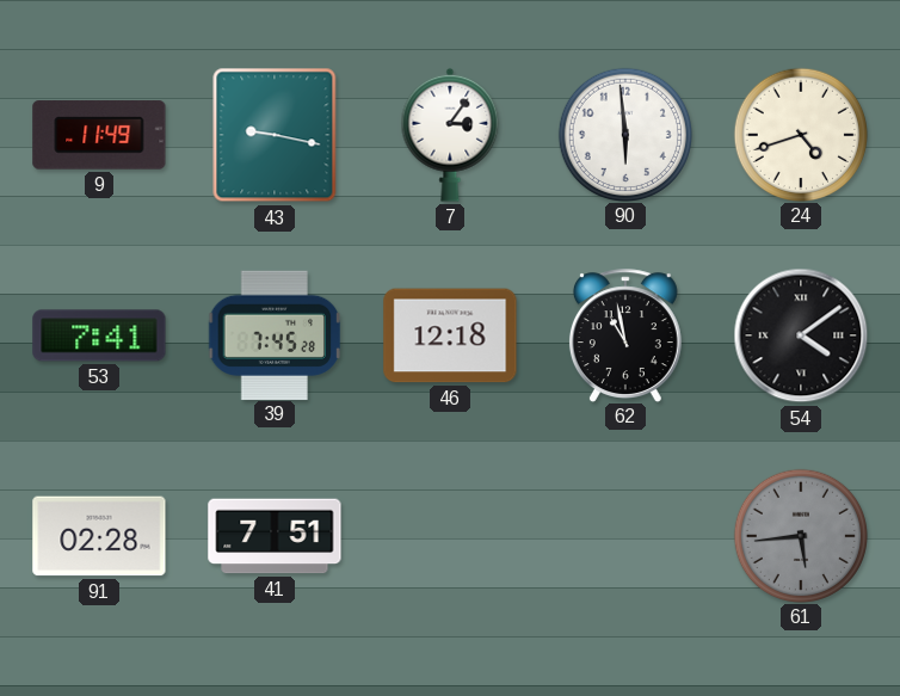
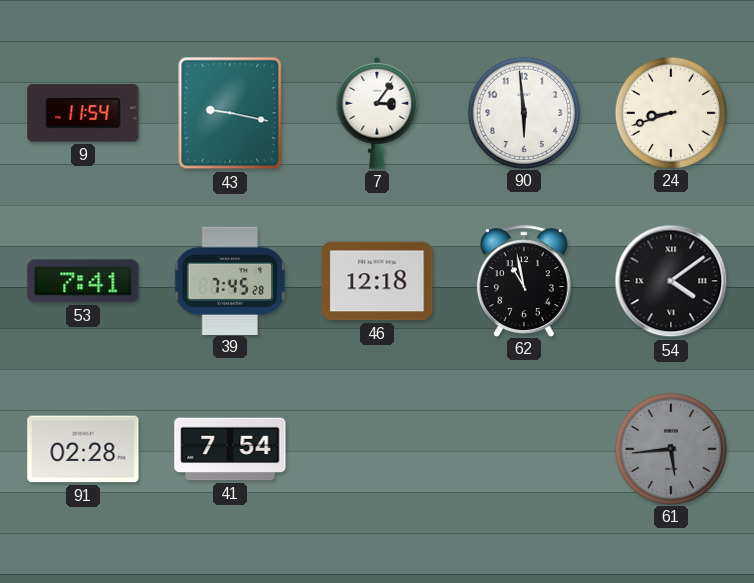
9: 11:49 -> 11:54 (83, 113)
24: 4:42 -> 8:42 (670, 112)
41: 7:51 -> 7:54 (230, 449)
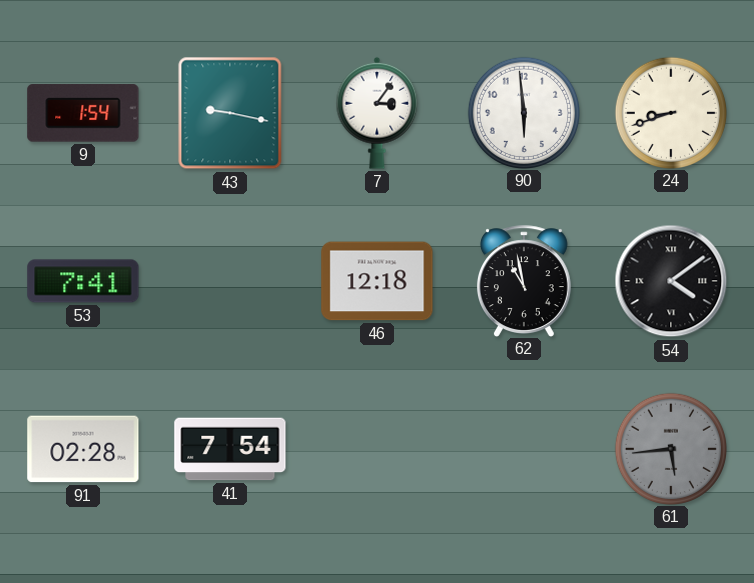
9: 11:54 -> 1:54 (83, 113)
39: 7:45 -> none (230, 280)
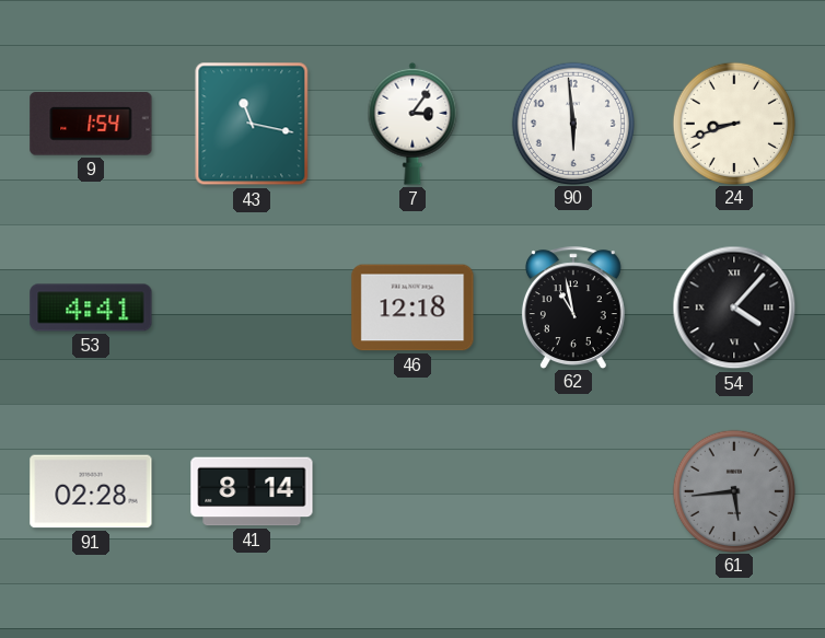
43: 9:17 -> 11:17 (252, 124)
53: 7:41 -> 4:41 (91, 308)
54: 4:09 -> 4:07 (734, 308)
41: 7:54 -> 8:14 (252, 491)
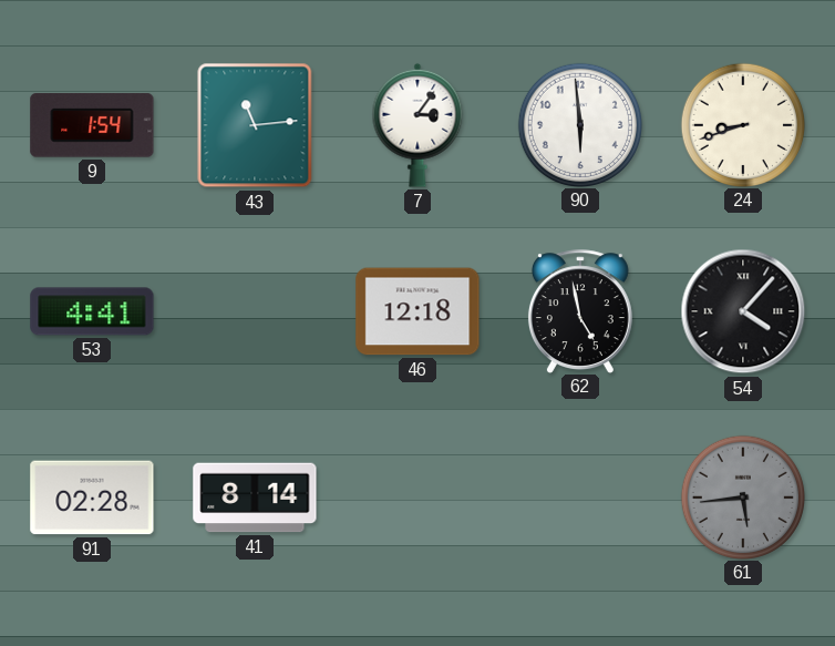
43: 11:17 -> 11:14 (255, 125)
62: 10:58 -> 4:58 (580, 311)
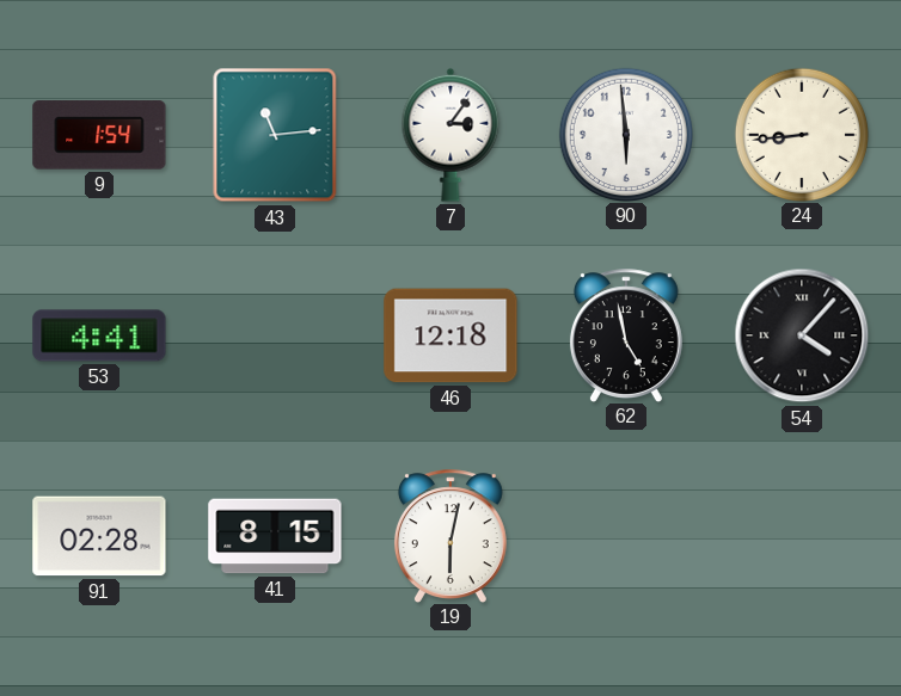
24: 8:42 -> 8:44 (801, 134)
41: 8:14 -> 8:15 (275, 536)
19: none -> 6:02 (450, 536)
61: 5:44 -> none (742, 496)
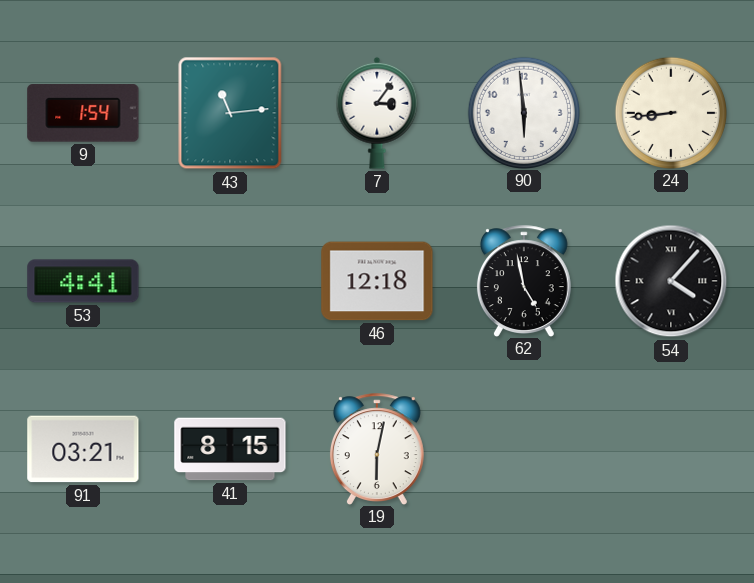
91: 02:28 -> 03:21 (83, 449)
